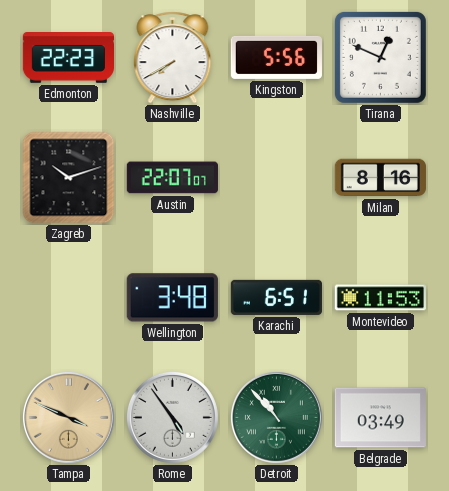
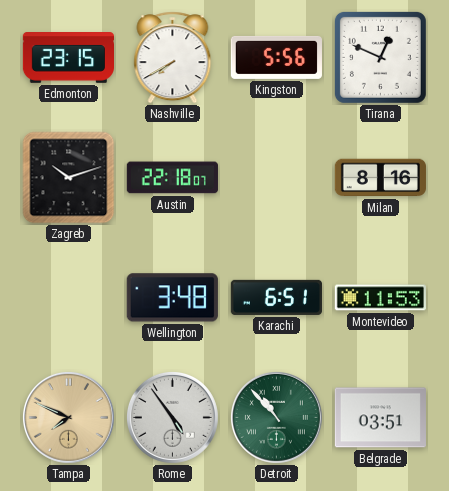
Edmonton: 22:23 -> 23:15 (68, 58)
Austin: 22:07 -> 22:18 (172, 178)
Tampa: 3:49 -> 7:49 (68, 417)
Belgrade: 03:49 -> 03:51 (380, 418)
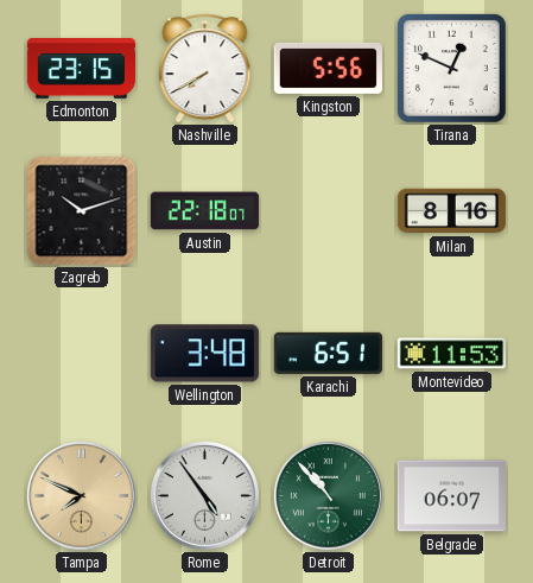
Belgrade: 03:51 -> 06:07 (451, 496)
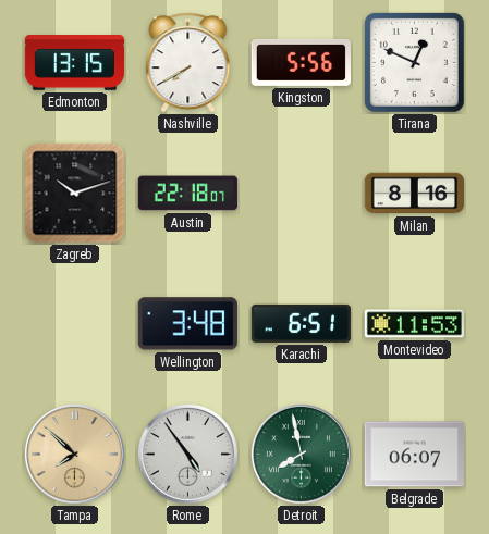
Edmonton: 23:15 -> 13:15 (74, 63)
Tampa: 7:49 -> 7:52 (74, 454)
Detroit: 10:53 -> 7:58 (301, 454)
